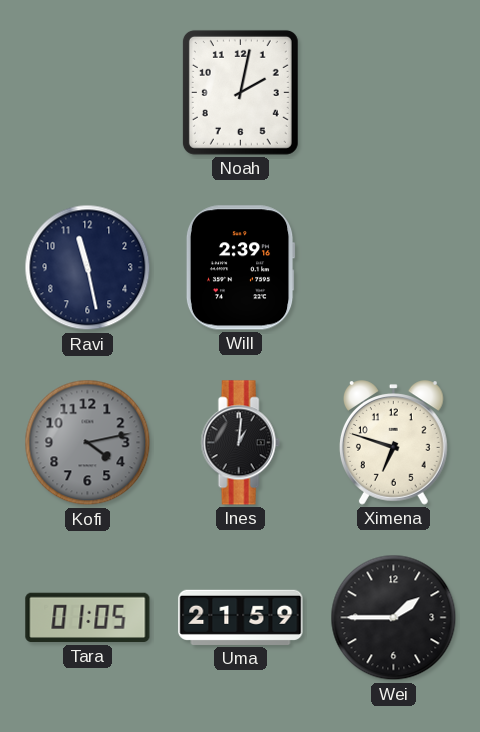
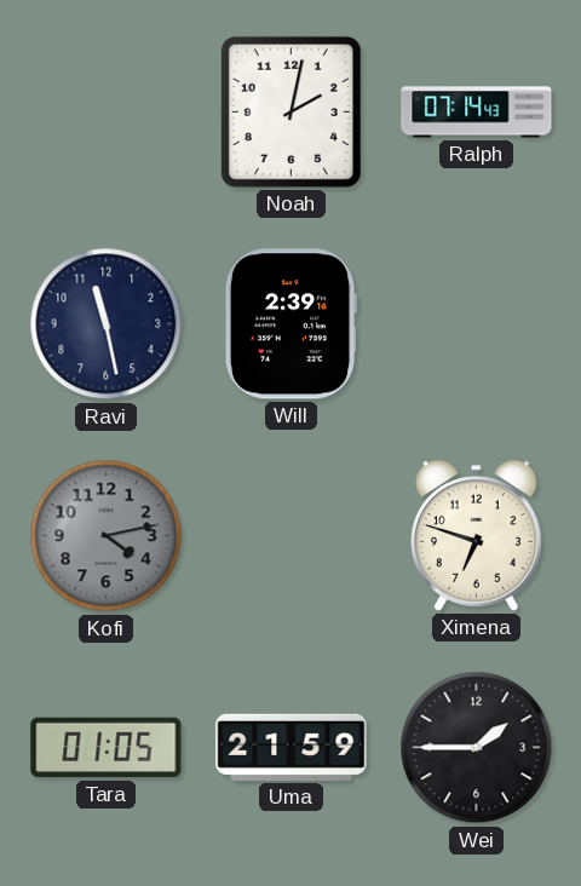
Ralph: none -> 07:14 (477, 113)
Ines: 1:01 -> none (240, 443)
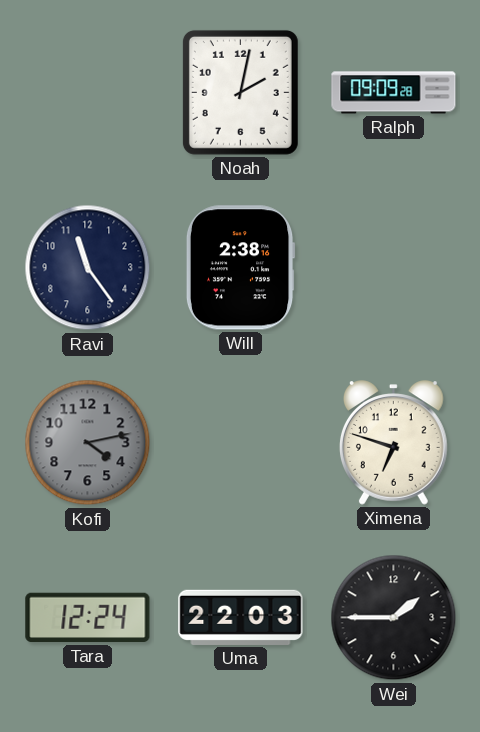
Ralph: 07:14 -> 09:09 (394, 93)
Ravi: 11:28 -> 11:24 (88, 268)
Will: 2:39 -> 2:38 (240, 268)
Tara: 01:05 -> 12:24 (88, 618)
Uma: 21:59 -> 22:03 (241, 617)
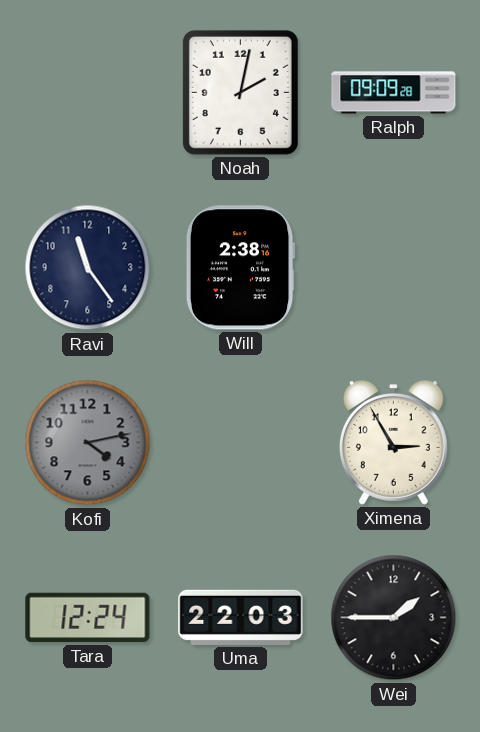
Ximena: 6:48 -> 2:55 (393, 443)
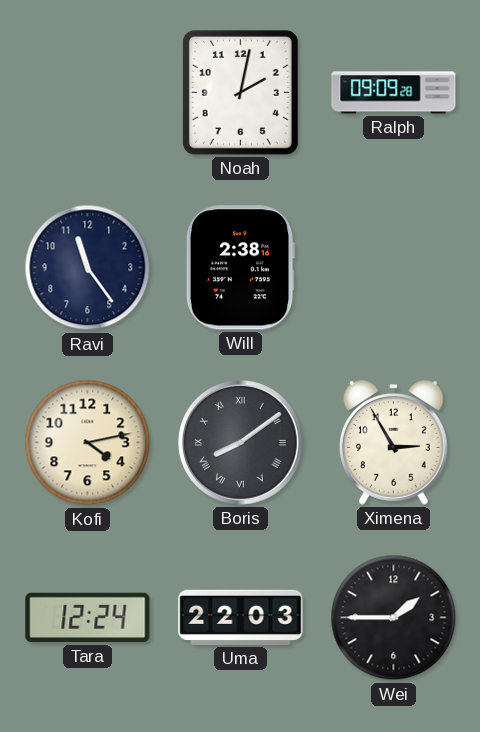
Kofi dial: grey -> cream (88, 443)
Boris: none -> 8:09 (241, 443)
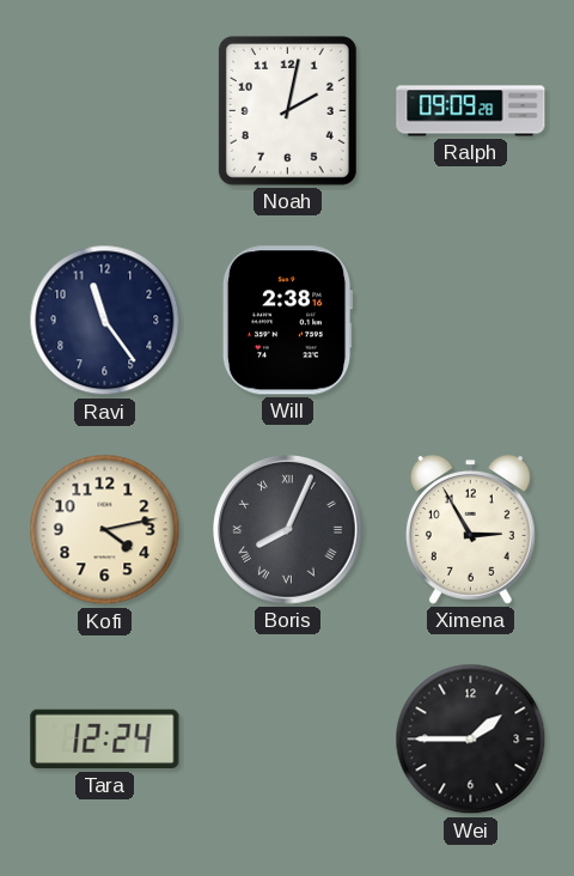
Boris: 8:09 -> 8:04 (288, 530)
Uma: 22:03 -> none (241, 617)
